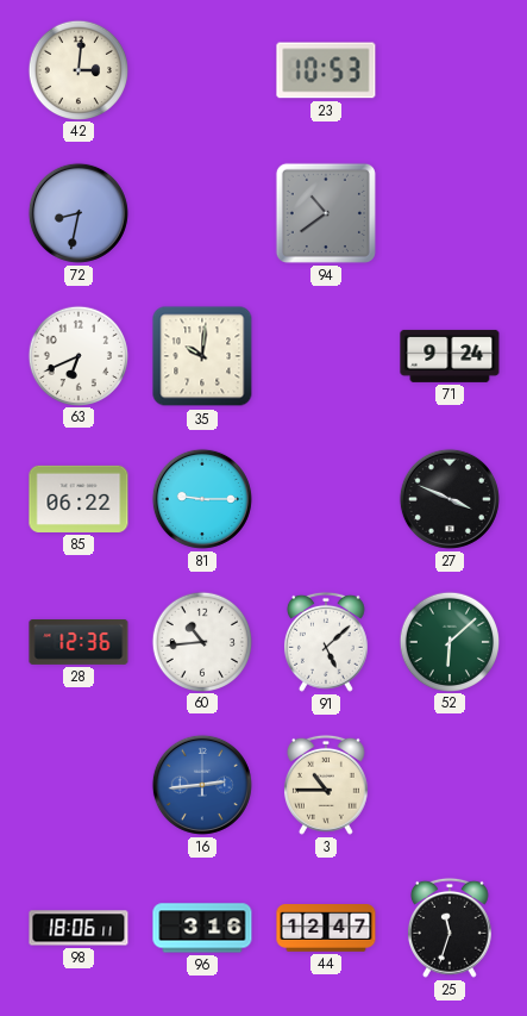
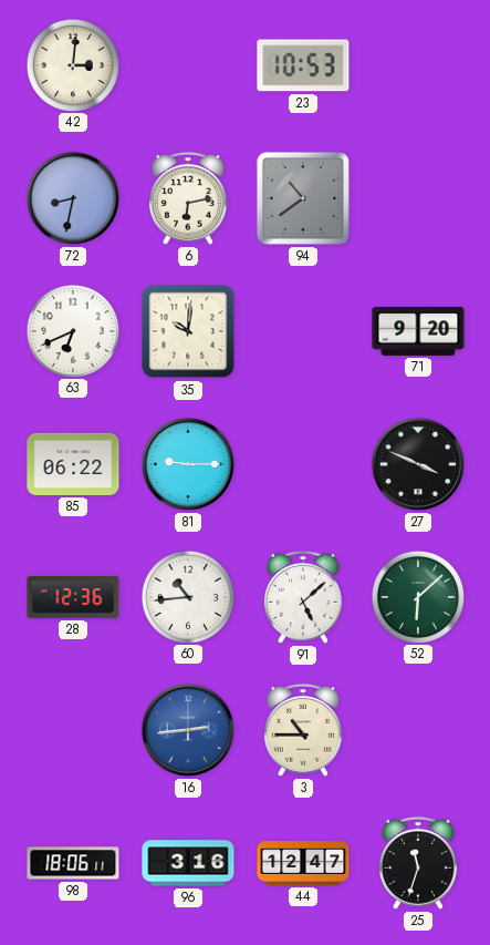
6: none -> 6:13 (188, 198)
71: 9:24 -> 9:20 (418, 331)
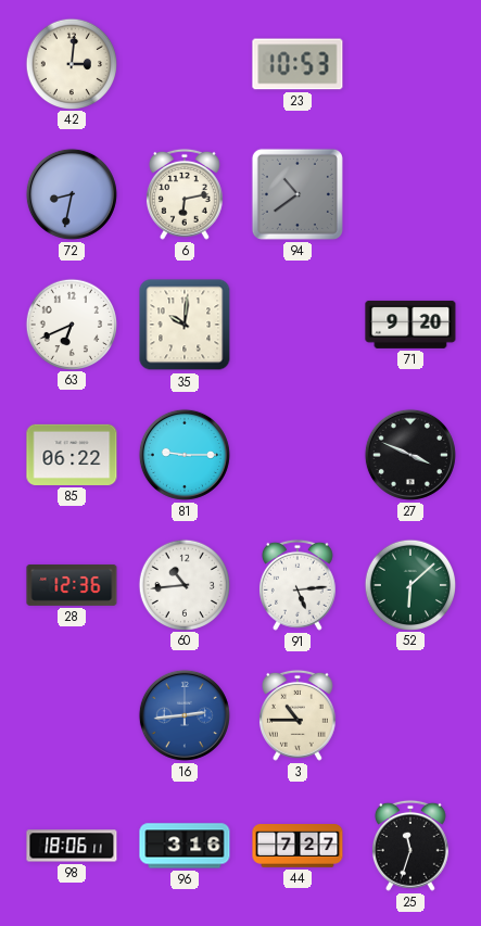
91: 5:08 -> 5:14 (298, 585)
44: 12:47 -> 7:27 (298, 846)
